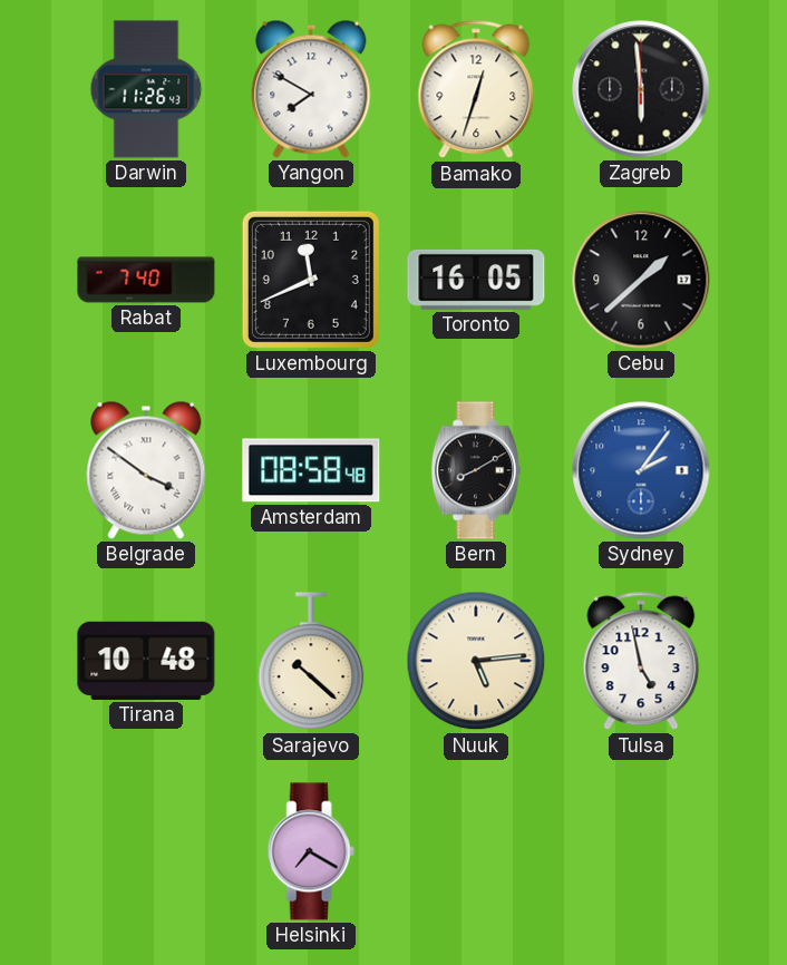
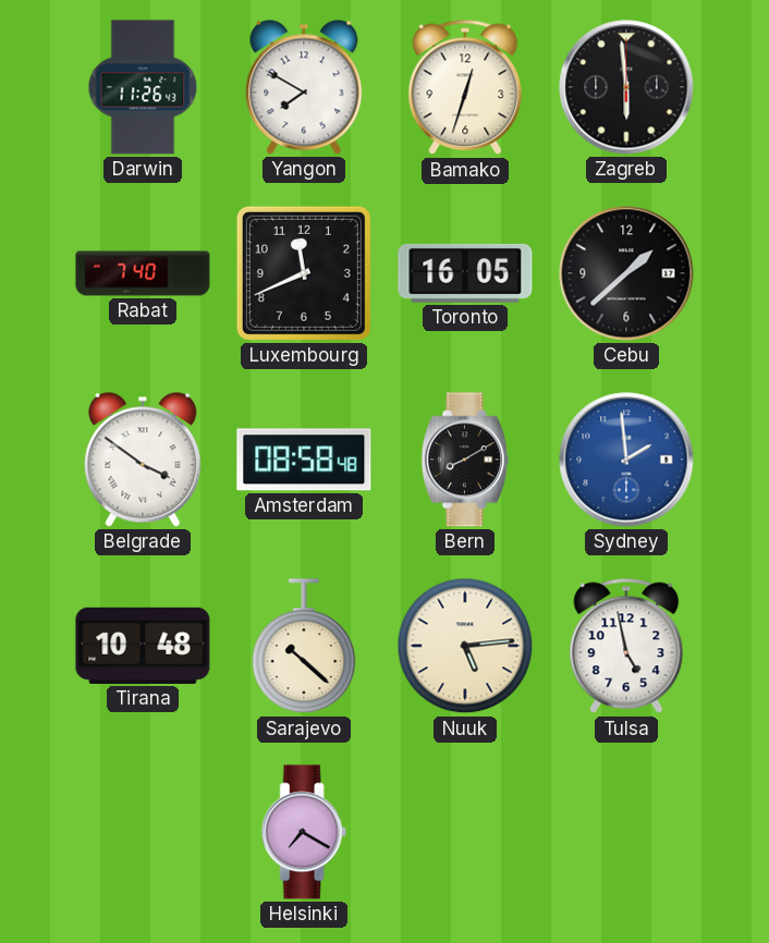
Sydney: 2:06 -> 1:59 (626, 460)
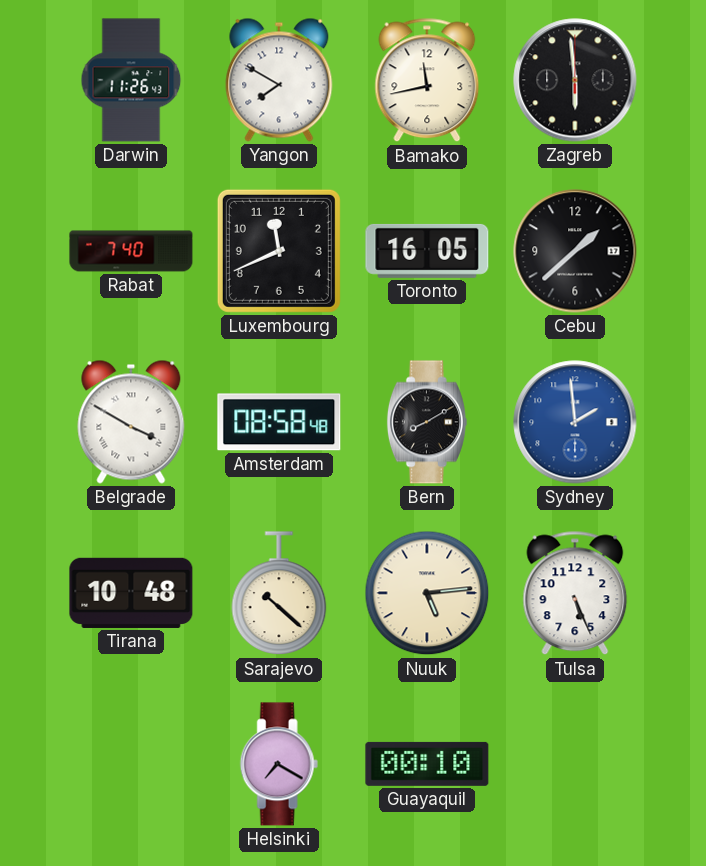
Bamako: 12:33 -> 11:43 (427, 80)
Belgrade: 3:51 -> 3:50 (131, 422)
Tulsa: 4:58 -> 5:26 (575, 593)
Guayaquil: none -> 00:10 (427, 764)
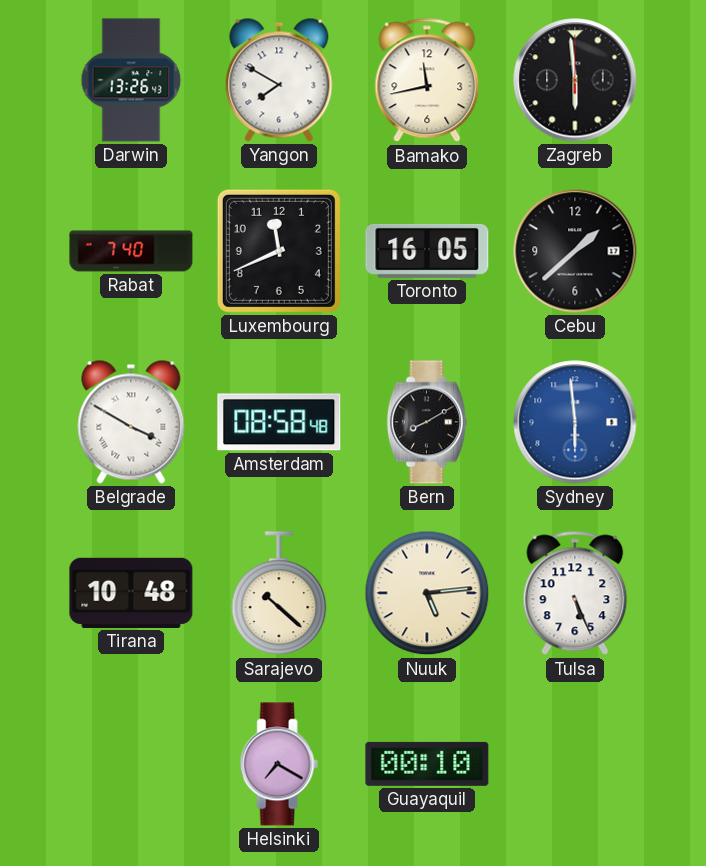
Darwin: 11:26 -> 13:26 (131, 80)
Sydney: 1:59 -> 5:59 (575, 422)
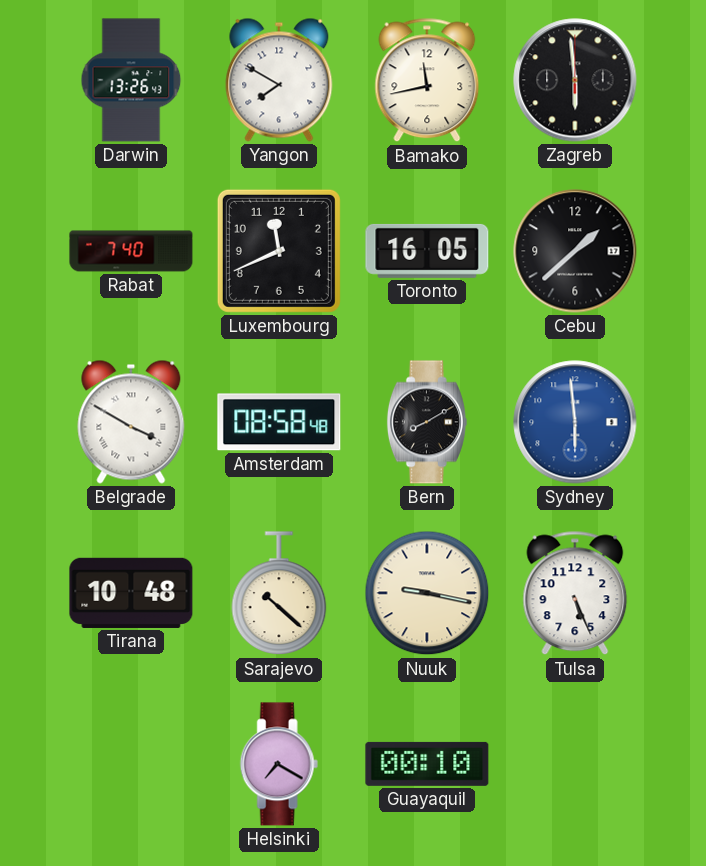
Nuuk: 5:14 -> 9:17 (427, 593)
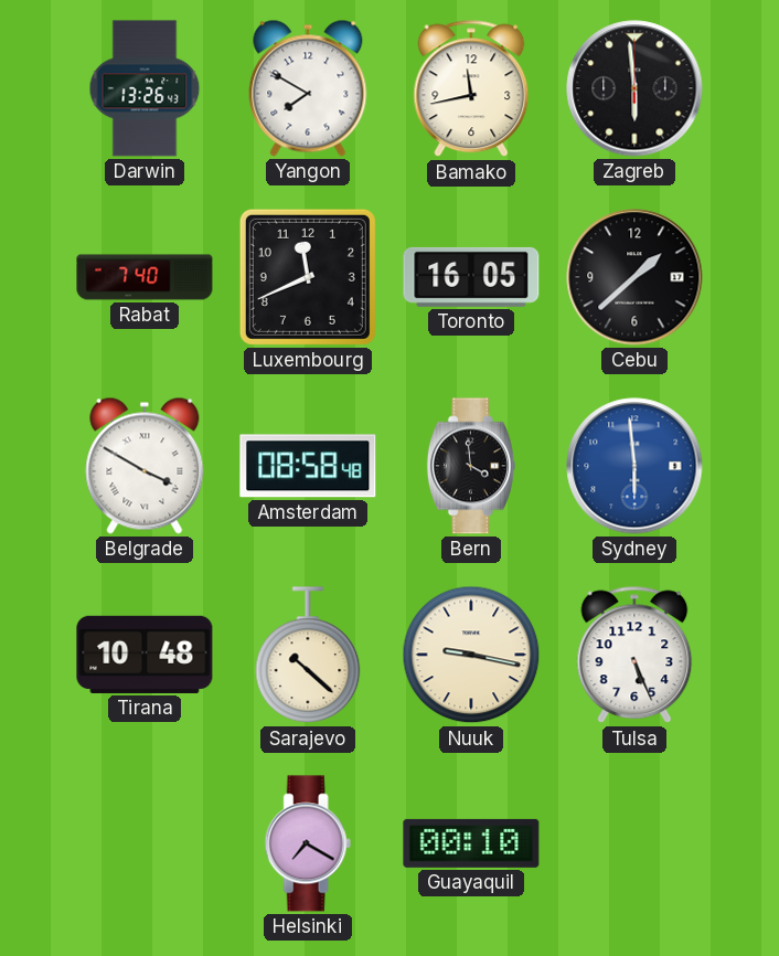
Bern: 8:10 -> 3:59 (471, 466)
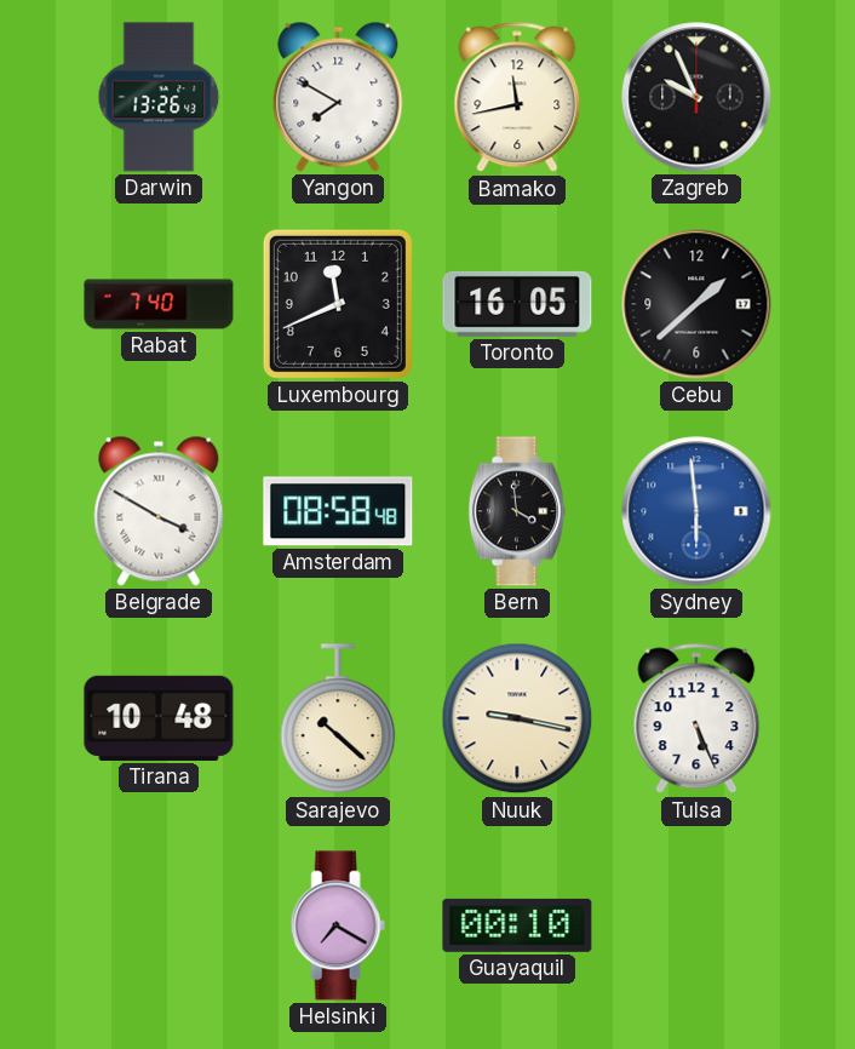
Zagreb: 5:59 -> 9:56 (696, 97)
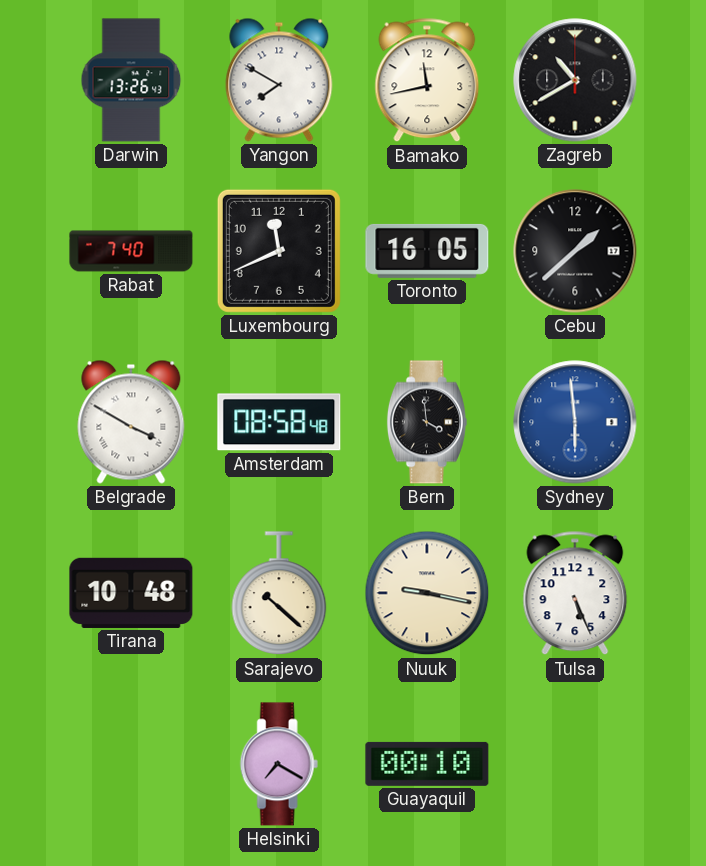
Zagreb: 9:56 -> 10:40 (575, 80)
